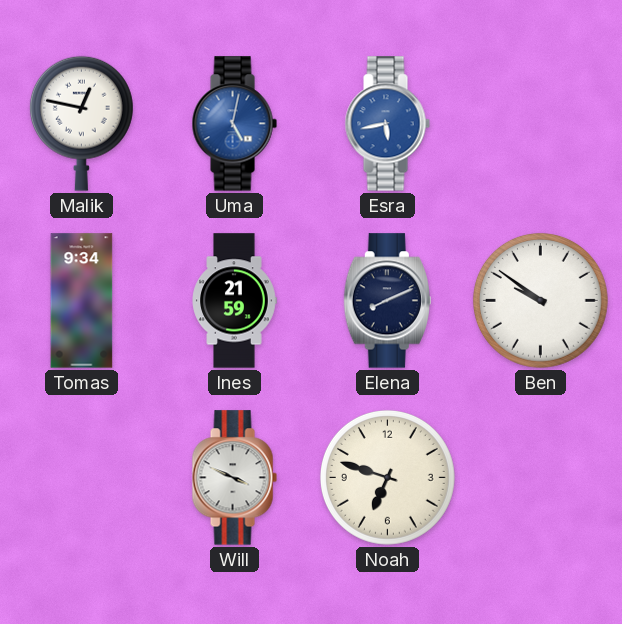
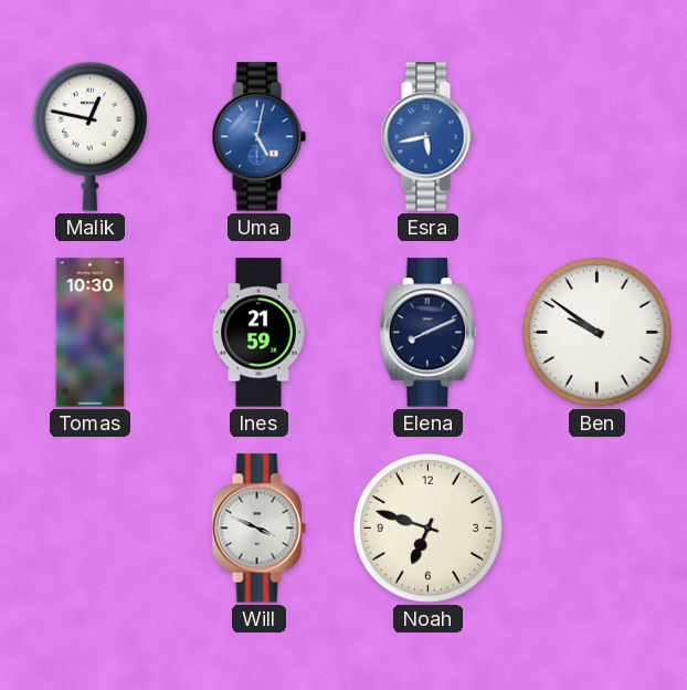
Tomas: 9:34 -> 10:30 (91, 333)
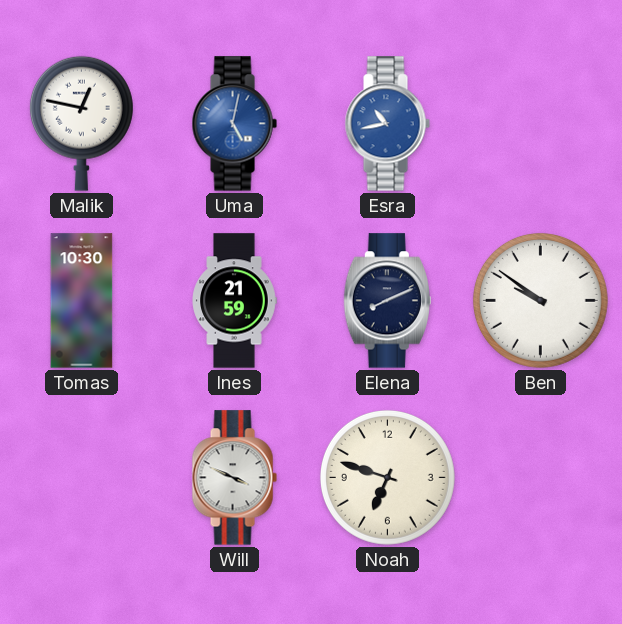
Esra: 5:43 -> 10:43 (387, 124)
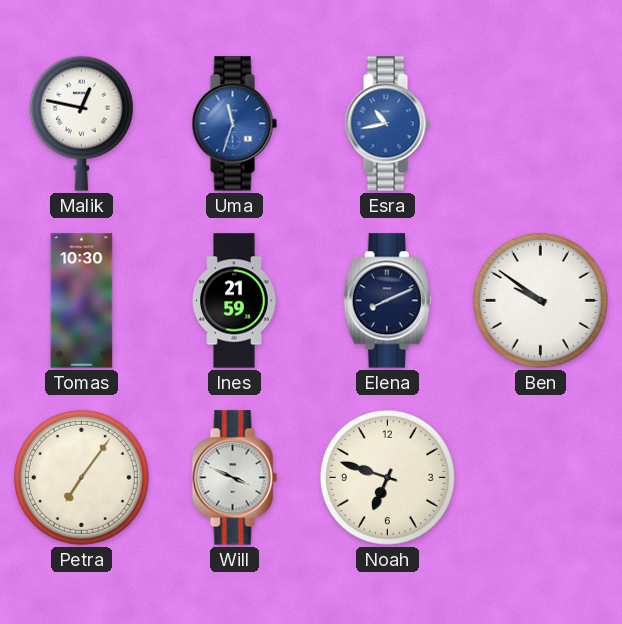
Uma: 5:02 -> 11:33 (234, 124)
Petra: none -> 7:06 (81, 477)
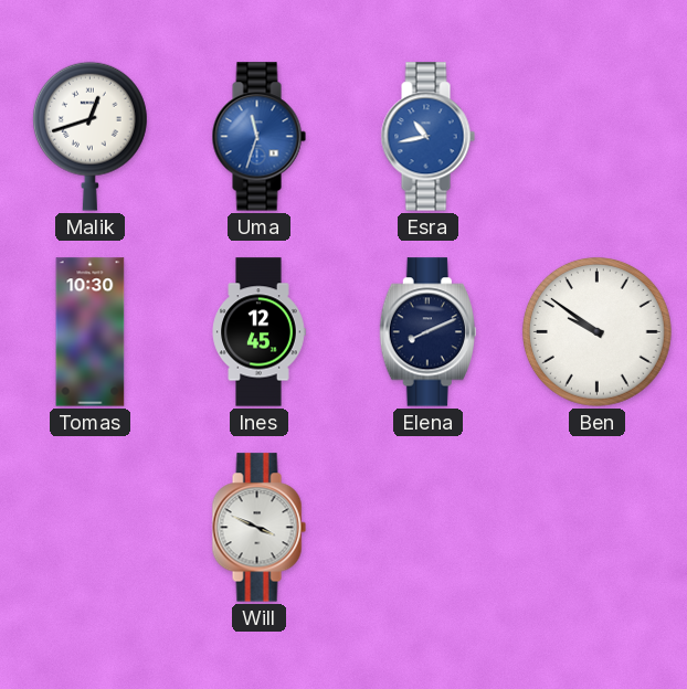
Malik: 12:47 -> 12:42 (89, 136)
Ines: 21:59 -> 12:45 (258, 332)
Petra: 7:06 -> none (81, 477)
Noah: 6:48 -> none (387, 477)
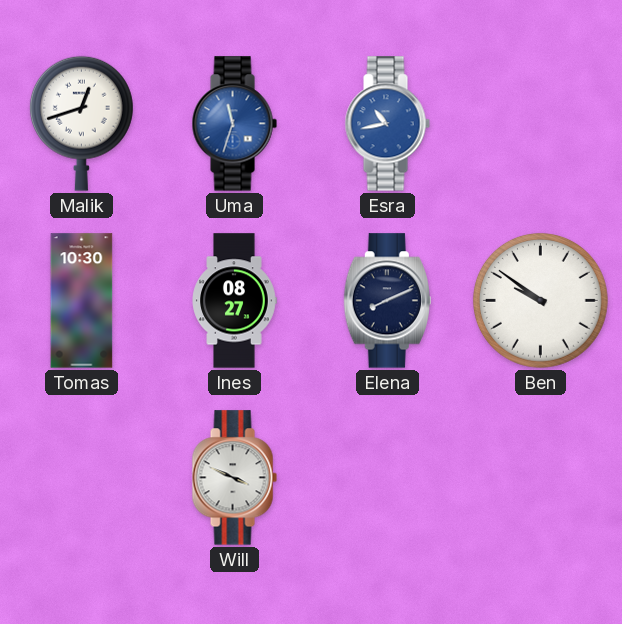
Ines: 12:45 -> 08:27 (234, 301)
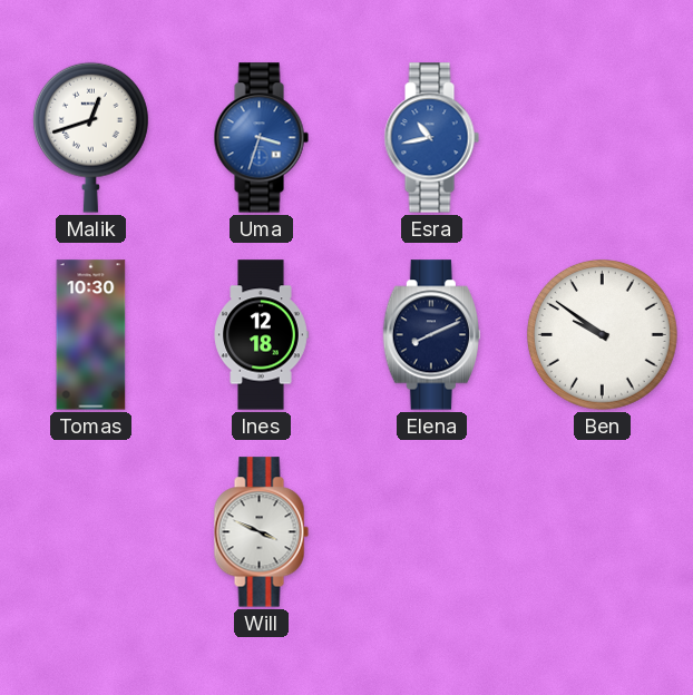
Uma: 11:33 -> 3:33 (261, 138)
Ines: 08:27 -> 12:18 (261, 335)
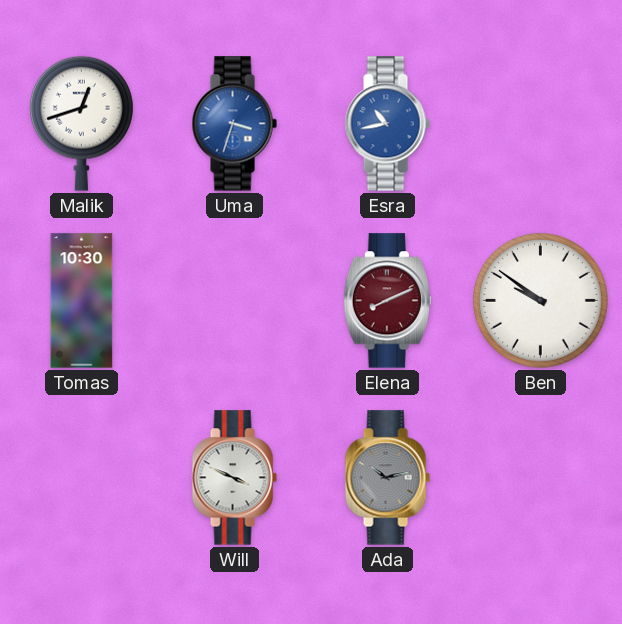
Ines: 12:18 -> none (261, 335)
Elena dial: navy -> burgundy (387, 301)
Ada: none -> 10:13 (387, 478)
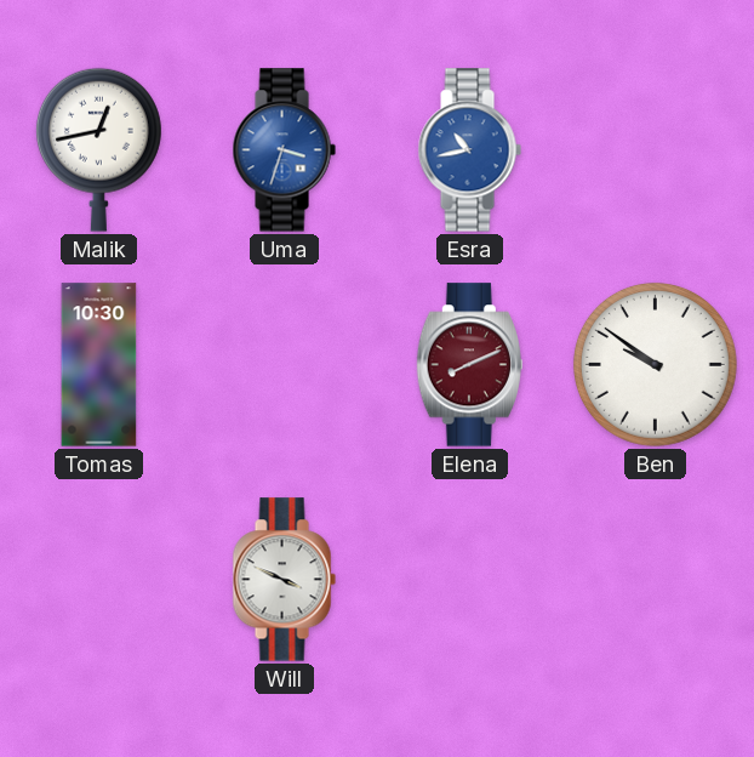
Malik: 12:42 -> 12:43 (98, 149)
Ada: 10:13 -> none (387, 478)
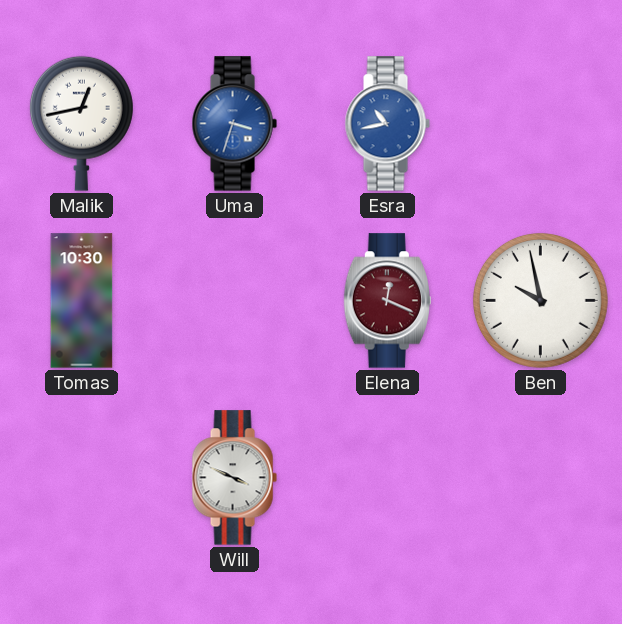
Elena: 8:11 -> 12:19 (387, 301)
Ben: 9:51 -> 9:58 (540, 300)
